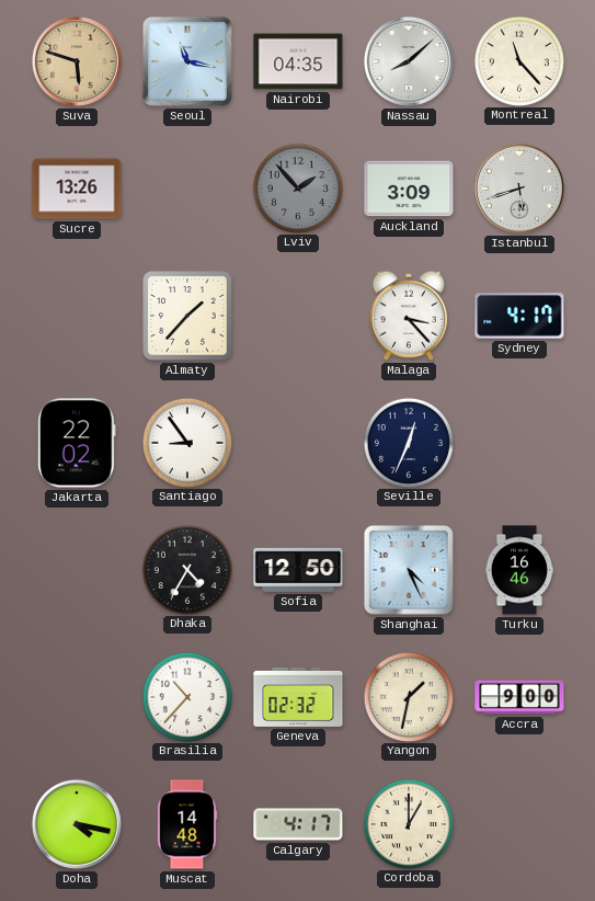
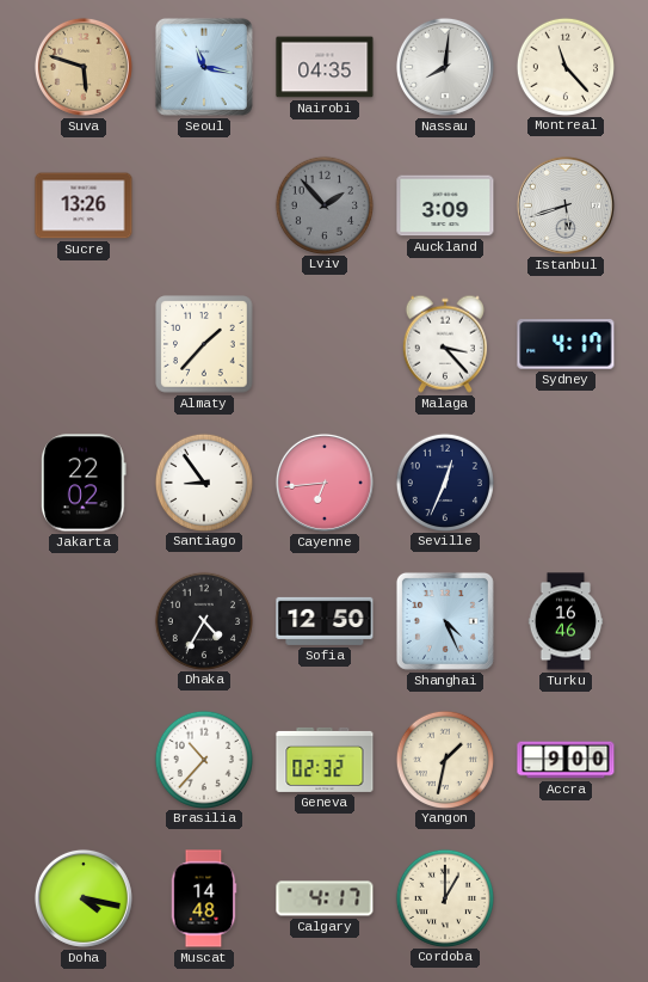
Nassau: 8:08 -> 8:01 (445, 67)
Cayenne: none -> 6:44 (325, 483)
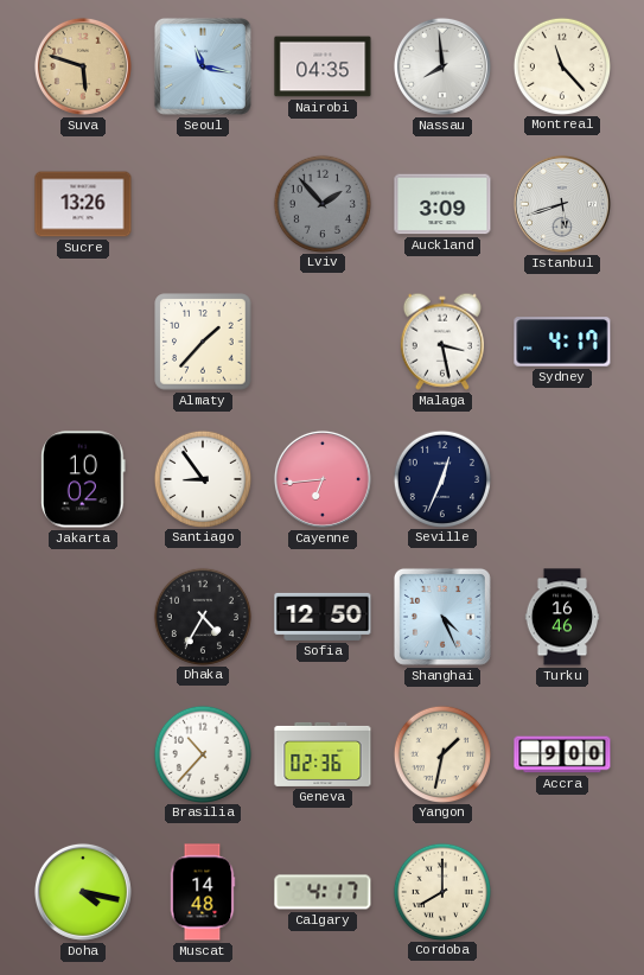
Nassau: 8:01 -> 7:59 (442, 66)
Malaga: 3:23 -> 3:28 (442, 342)
Jakarta: 22:02 -> 10:02 (83, 479)
Geneva: 02:32 -> 02:36 (323, 754)
Cordoba: 1:00 -> 8:00 (441, 891)
